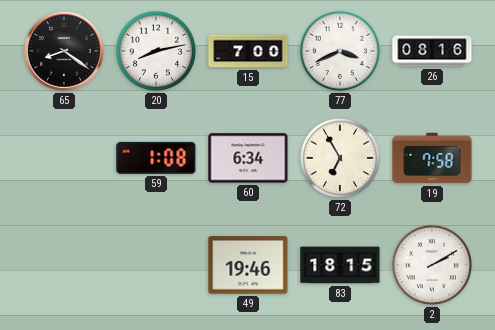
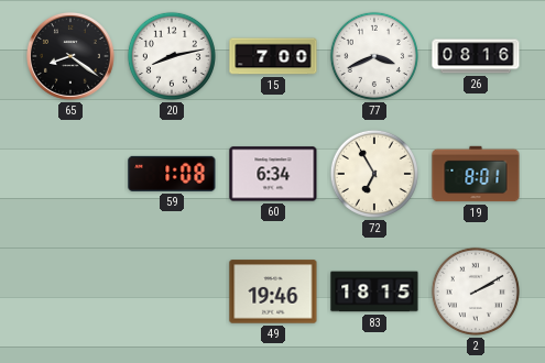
19: 7:58 -> 8:01 (476, 174)
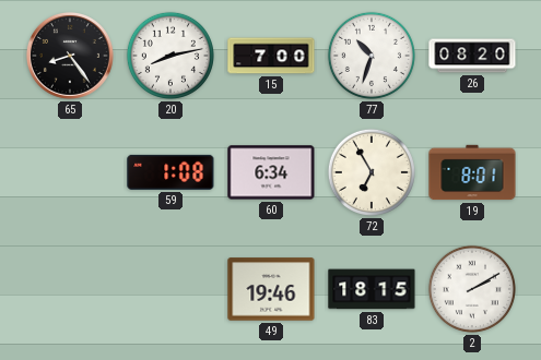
65: 8:21 -> 8:24 (70, 56)
77: 3:41 -> 10:33 (372, 56)
26: 08:16 -> 08:20 (472, 56)
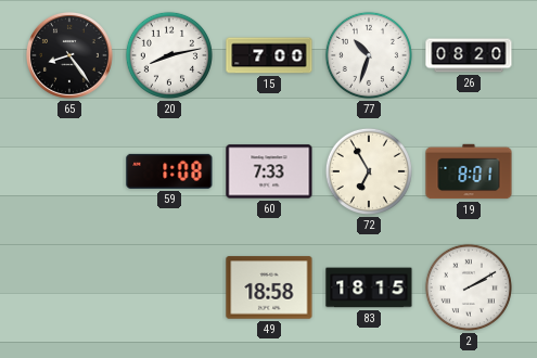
60: 6:34 -> 7:33 (269, 171)
49: 19:46 -> 18:58 (269, 287)
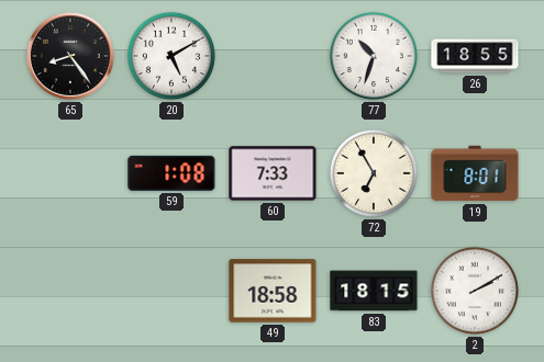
20: 8:13 -> 5:10 (171, 56)
15: 7:00 -> none (269, 55)
26: 08:20 -> 18:55 (475, 56)
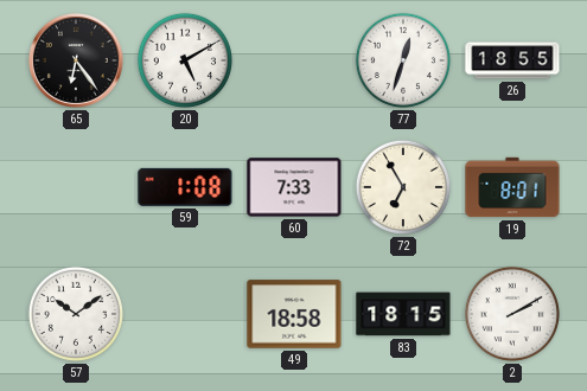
65: 8:24 -> 6:24 (76, 60)
77: 10:33 -> 12:33 (403, 60)
57: none -> 10:09 (76, 314)
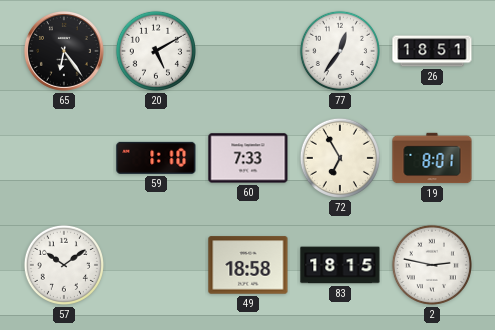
77: 12:33 -> 12:36 (340, 51)
26: 18:55 -> 18:51 (432, 51)
59: 1:08 -> 1:10 (156, 158)
2: 2:10 -> 2:47 (432, 265)
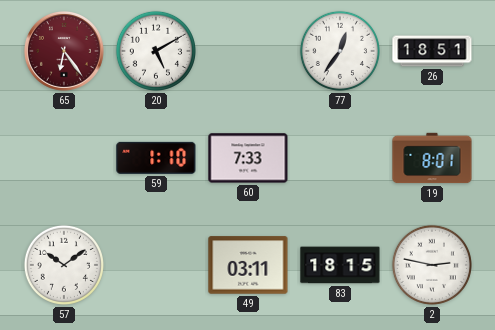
65 dial: black -> burgundy (64, 51)
72: 6:55 -> none (340, 158)
49: 18:58 -> 03:11 (248, 265)
